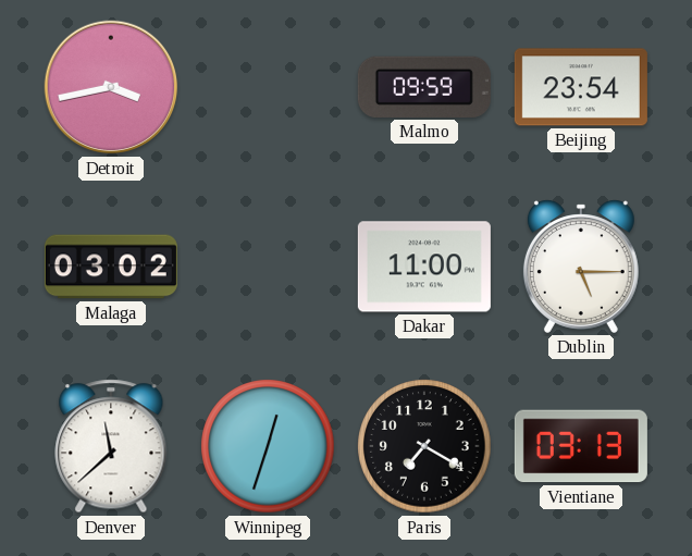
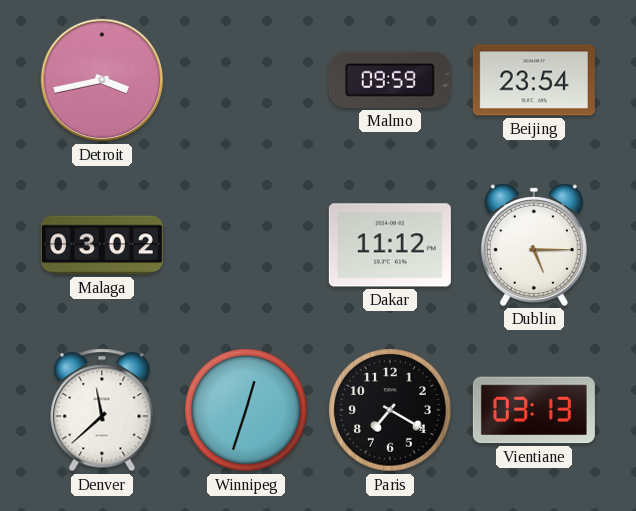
Dakar: 11:00 -> 11:12 (390, 245)
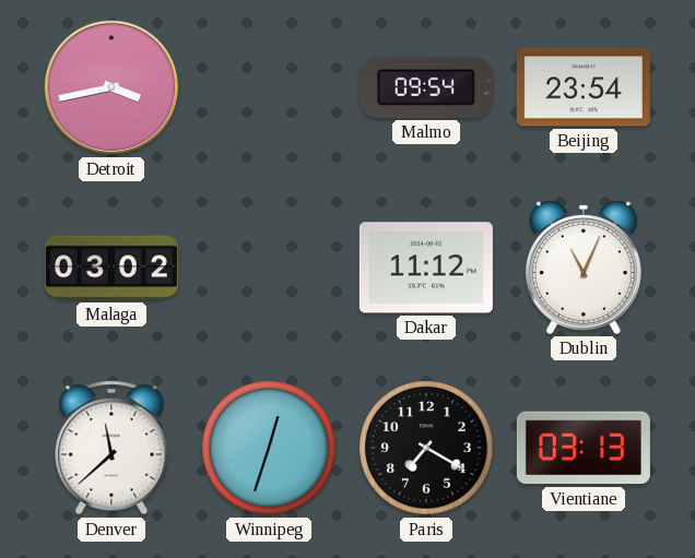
Malmo: 09:59 -> 09:54 (426, 87)
Dublin: 5:15 -> 11:04 (584, 268)
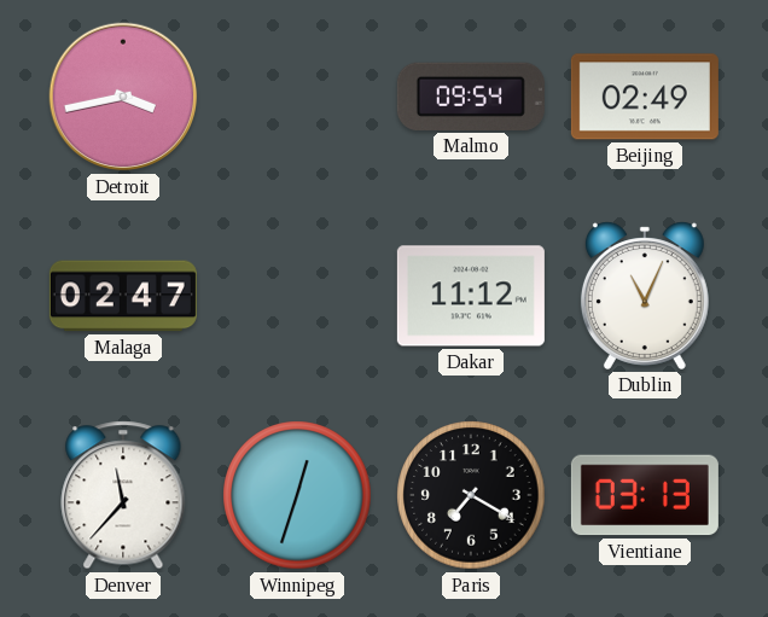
Beijing: 23:54 -> 02:49 (645, 97)
Malaga: 03:02 -> 02:47 (123, 296)
Denver: 11:38 -> 11:37 (123, 495)
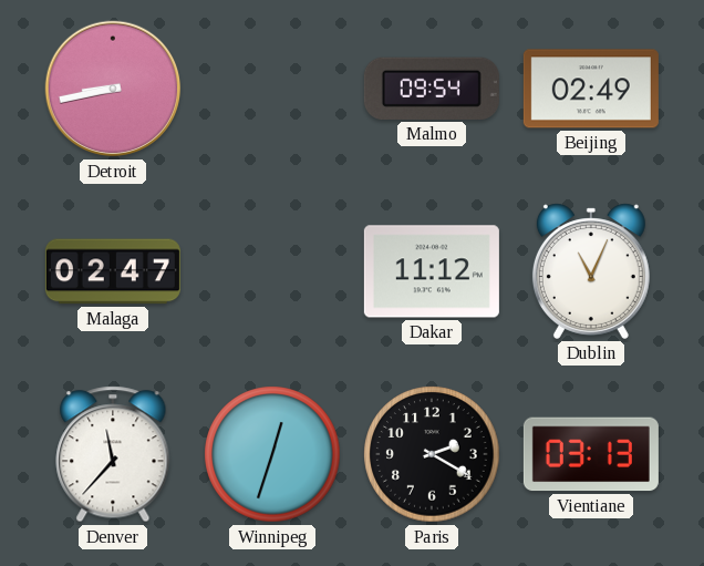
Detroit: 3:43 -> 8:43 (113, 89)
Paris: 7:20 -> 2:20 (432, 454)
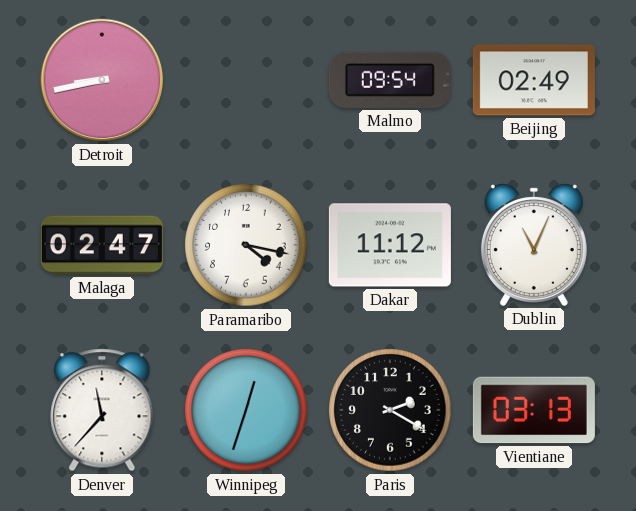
Paramaribo: none -> 4:17 (246, 245)
